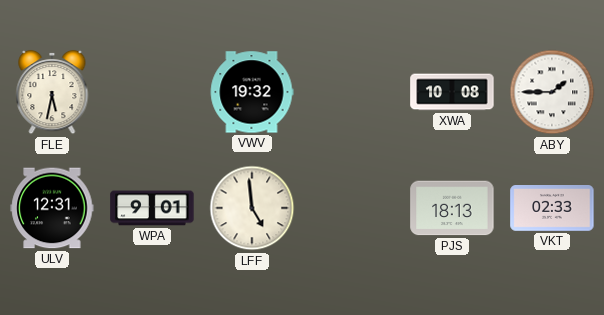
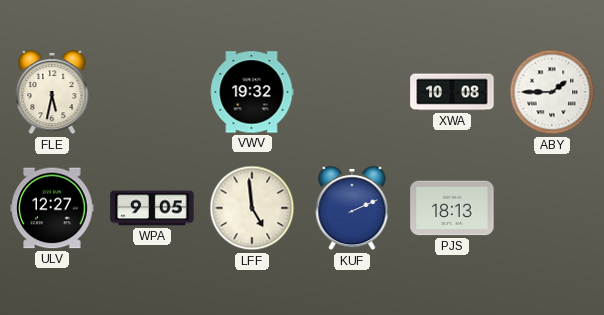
ULV: 12:31 -> 12:27 (52, 208)
WPA: 9:01 -> 9:05 (152, 208)
KUF: none -> 2:11 (352, 208)
VKT: 02:33 -> none (552, 209)
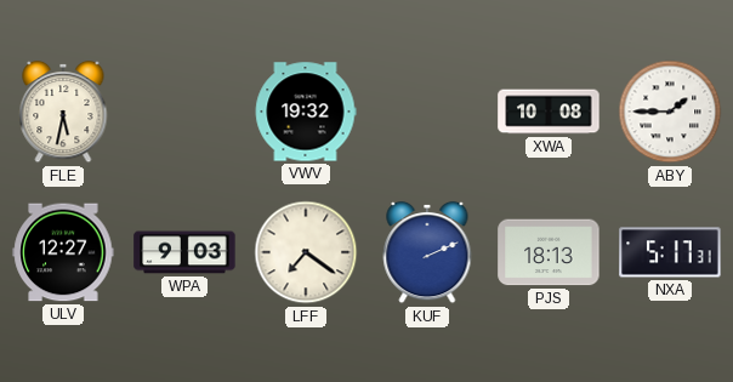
WPA: 9:05 -> 9:03 (184, 252)
LFF: 4:59 -> 7:21 (306, 252)
NXA: none -> 5:17 (670, 252)
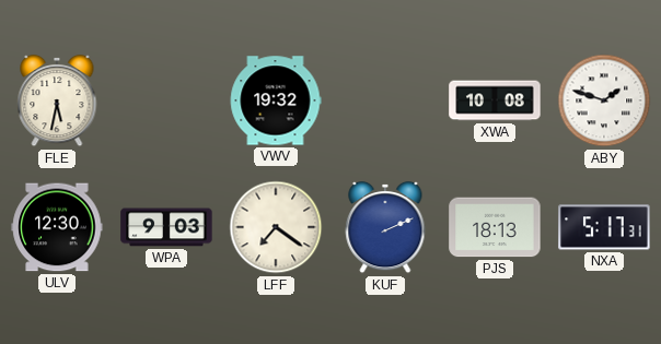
ABY: 1:45 -> 1:48 (604, 100)
ULV: 12:27 -> 12:30 (57, 227)
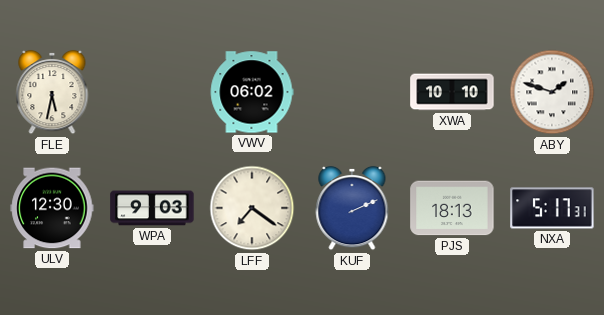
VWV: 19:32 -> 06:02 (252, 92)
XWA: 10:08 -> 10:10 (452, 92)
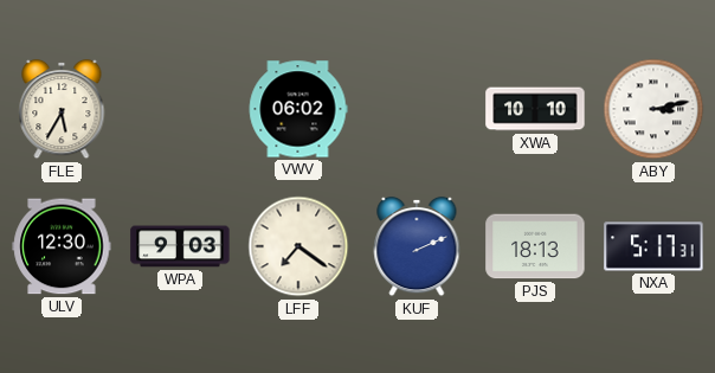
FLE: 5:32 -> 5:35 (62, 109)
ABY: 1:48 -> 3:13 (653, 109)
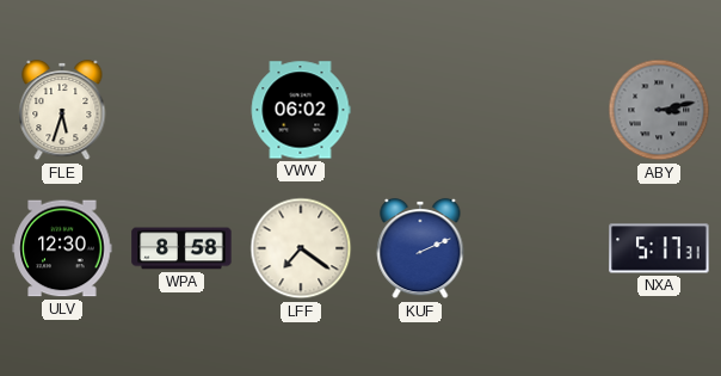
FLE: 5:35 -> 5:33 (62, 110)
XWA: 10:10 -> none (535, 109)
ABY dial: white -> grey (659, 110)
WPA: 9:03 -> 8:58 (181, 248)
PJS: 18:13 -> none (535, 246)
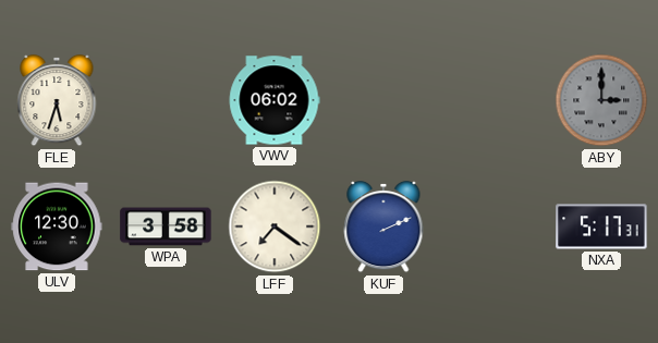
ABY: 3:13 -> 3:00 (601, 100)
WPA: 8:58 -> 3:58 (166, 226)
